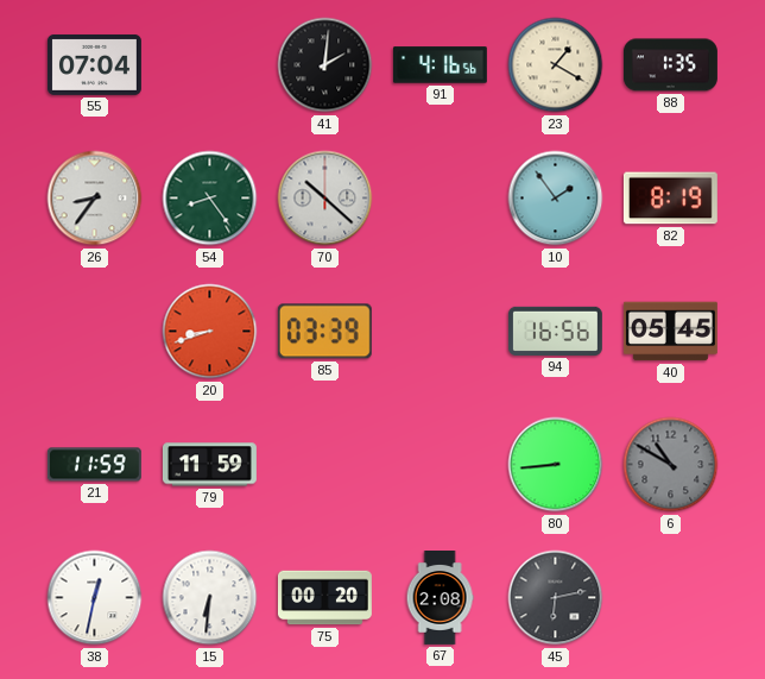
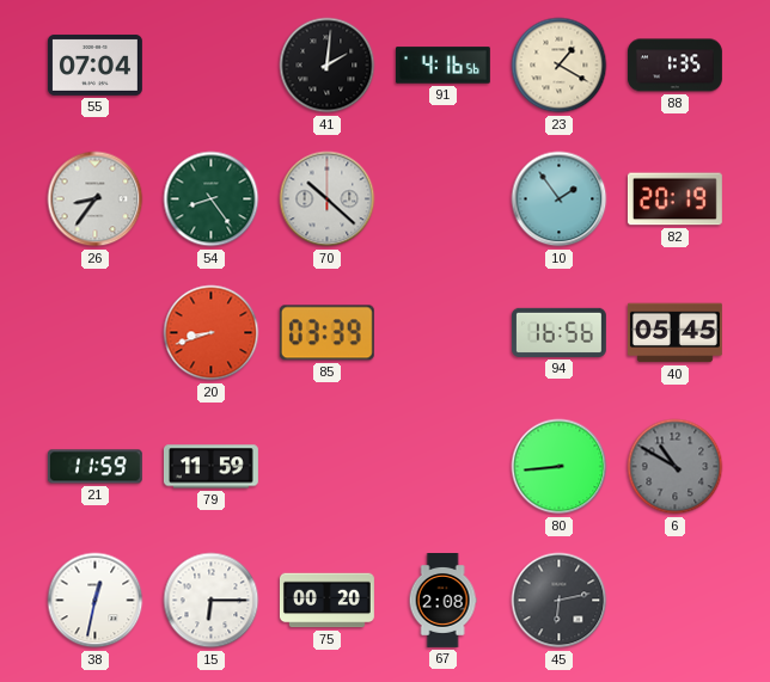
82: 8:19 -> 20:19 (674, 199)
15: 6:31 -> 6:15 (212, 601)
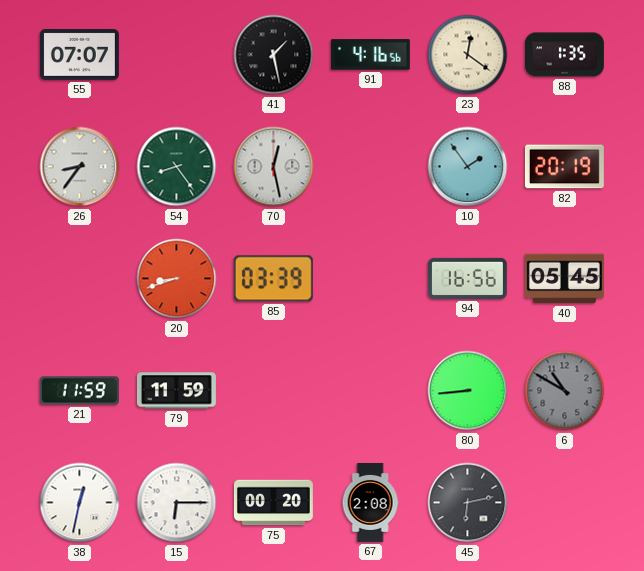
55: 07:04 -> 07:07 (79, 54)
41: 2:01 -> 1:28 (274, 55)
23: 1:20 -> 12:21 (468, 55)
70: 10:22 -> 12:28 (274, 167)
